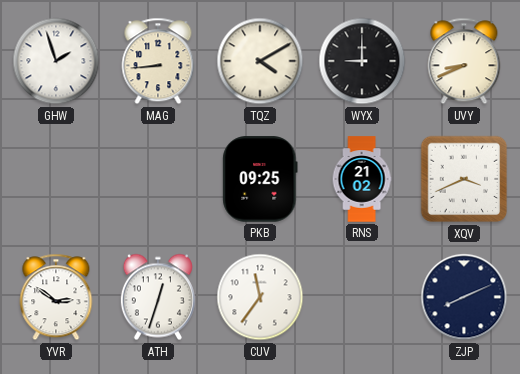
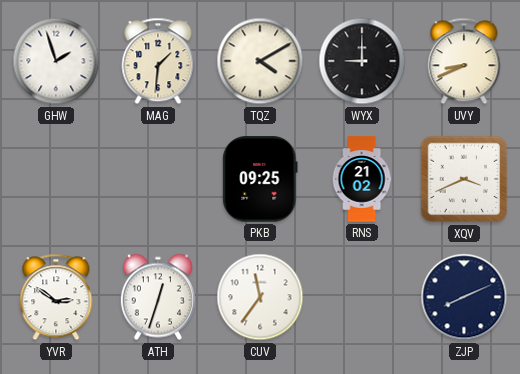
MAG: 8:44 -> 1:31 (158, 61)
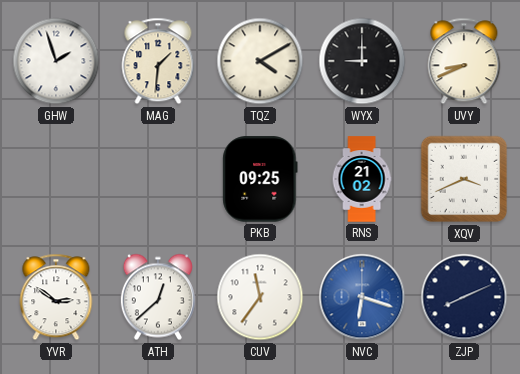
ATH: 12:33 -> 12:38 (158, 297)
NVC: none -> 6:18 (362, 297)
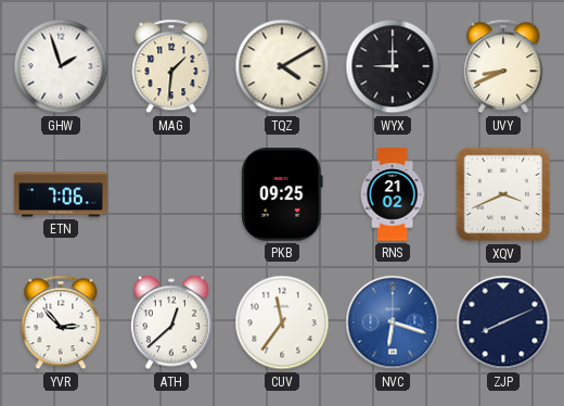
ETN: none -> 7:06 (61, 194)
YVR: 2:51 -> 2:53 (61, 322)
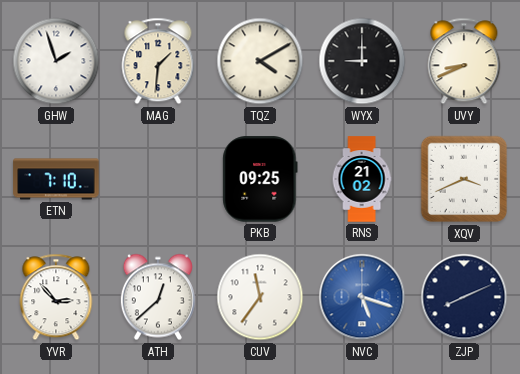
ETN: 7:06 -> 7:10 (56, 179)
NVC: 6:18 -> 5:18 (362, 297)
